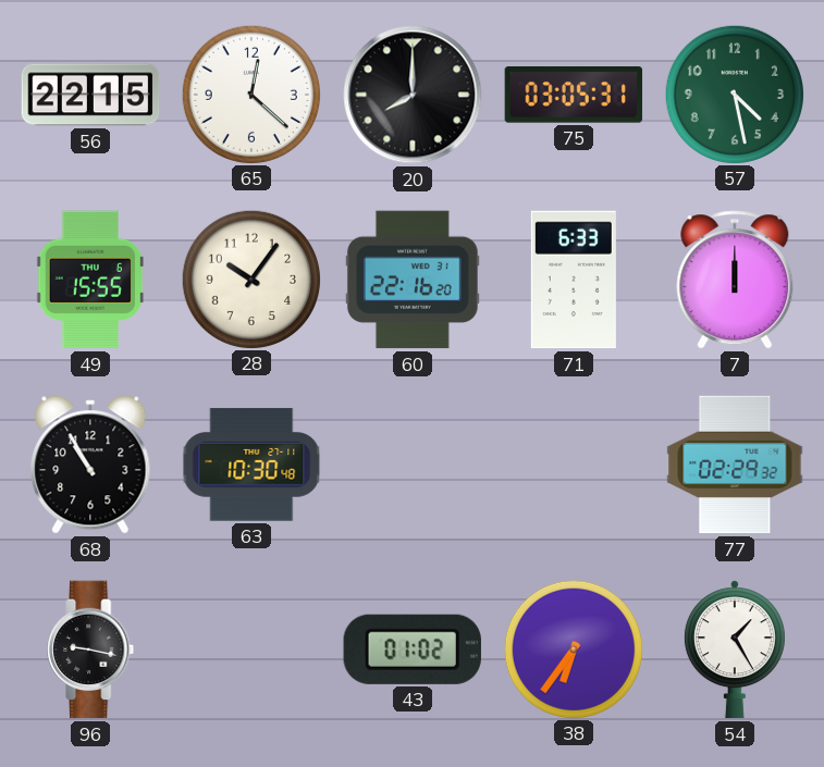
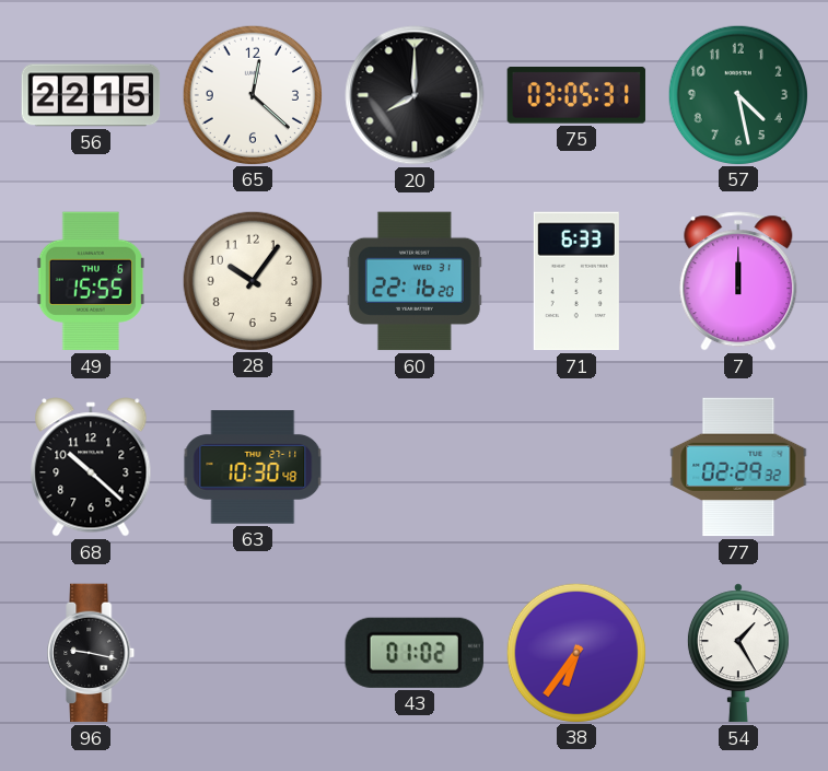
68: 10:55 -> 10:22 (91, 467)
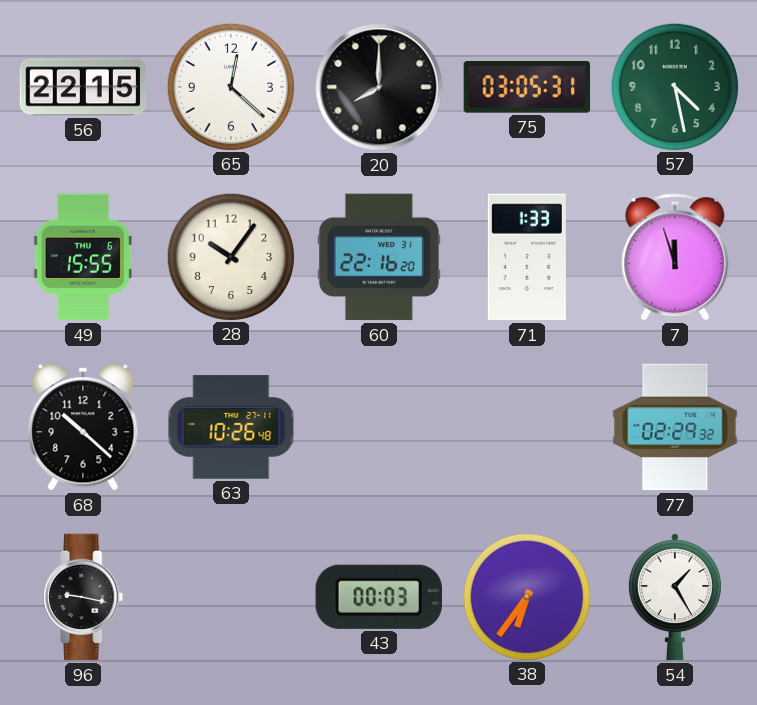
71: 6:33 -> 1:33 (527, 257)
7: 12:00 -> 11:57 (675, 257)
63: 10:30 -> 10:26 (231, 427)
43: 01:02 -> 00:03 (379, 597)
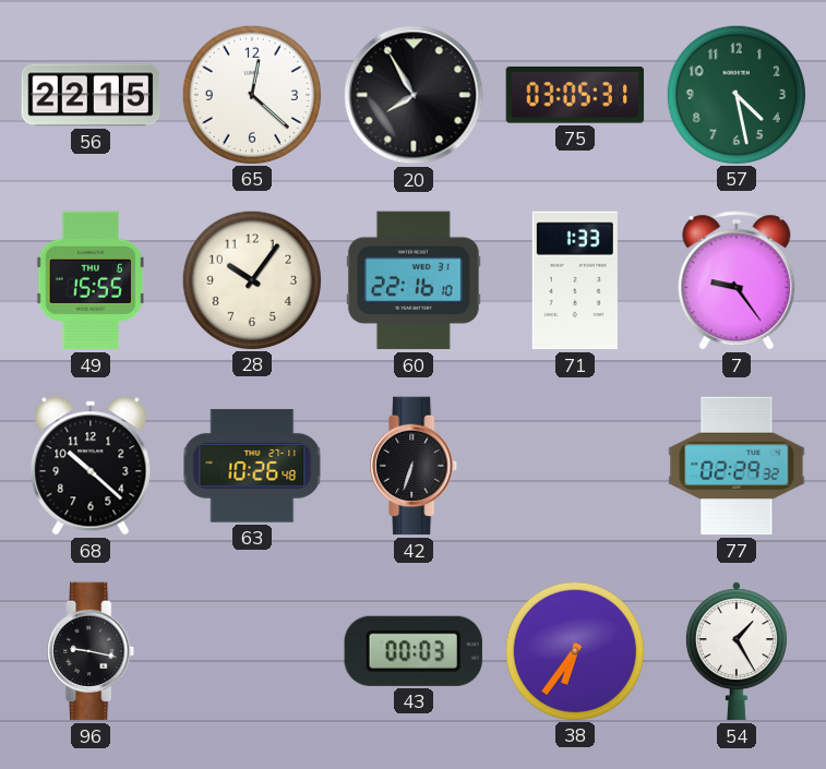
20: 8:00 -> 7:55 (414, 95)
60: 22:16:20 -> 22:16:10 (414, 280)
7: 11:57 -> 9:24 (737, 280)
42: none -> 6:33 (415, 466)
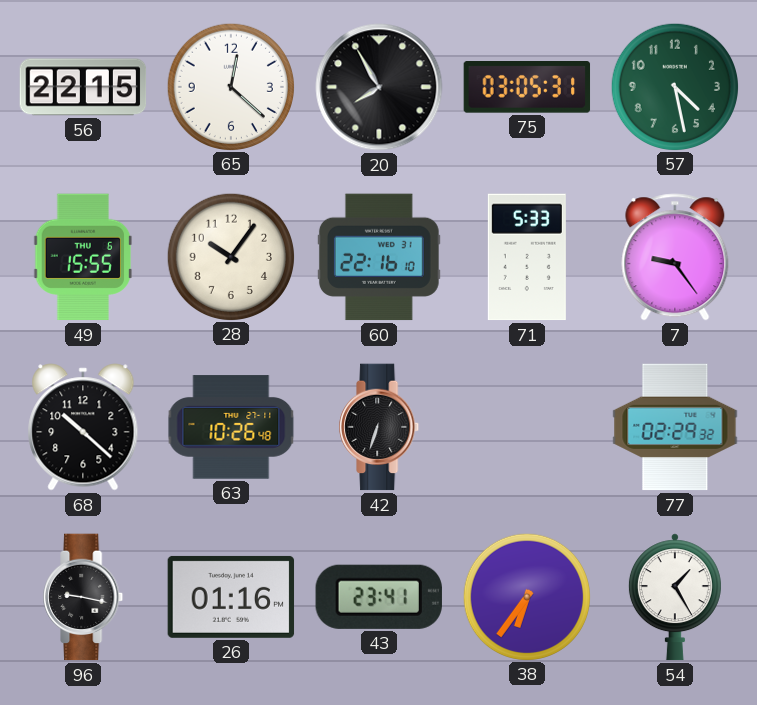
71: 1:33 -> 5:33 (527, 257)
26: none -> 01:16 (231, 597)
43: 00:03 -> 23:41 (379, 597)
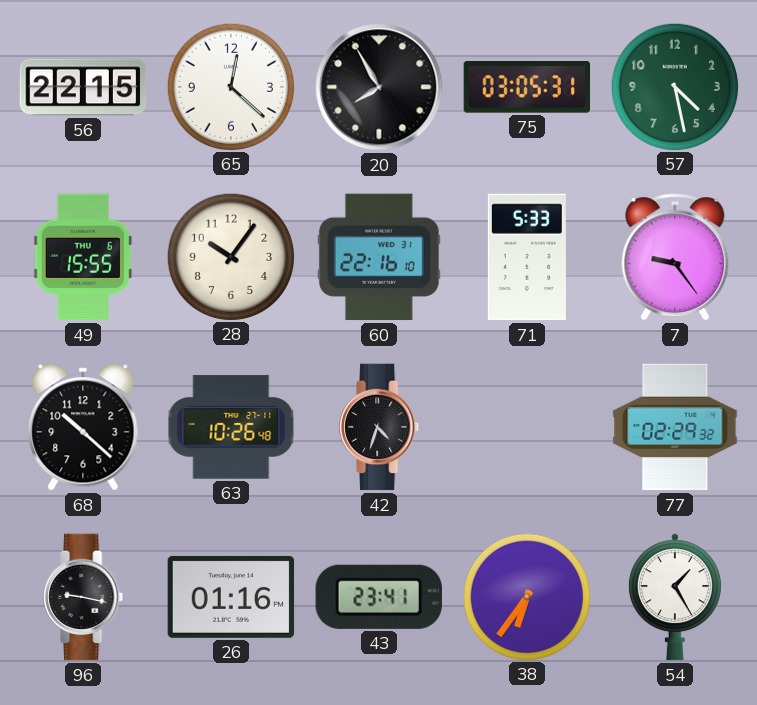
42: 6:33 -> 4:33 (380, 427)
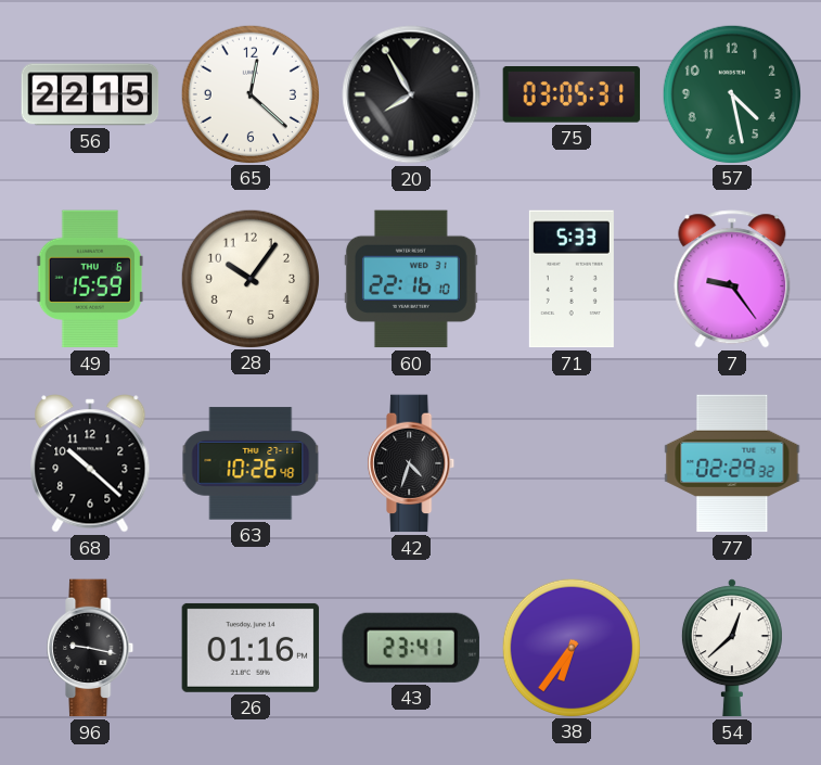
49: 15:55 -> 15:59 (89, 279)
54: 1:25 -> 12:38 (732, 648)
